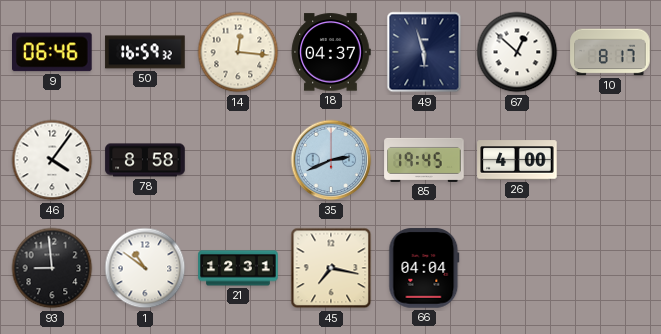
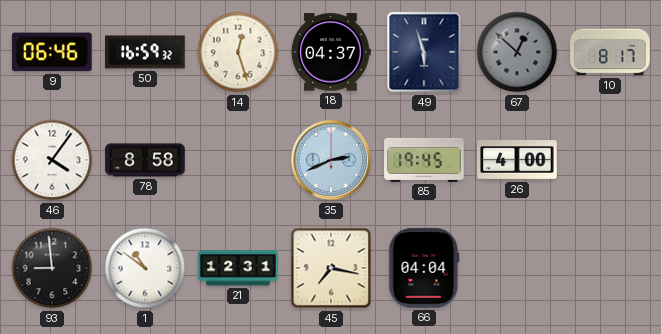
14: 12:16 -> 12:27 (238, 52)
67 dial: white -> grey (517, 52)
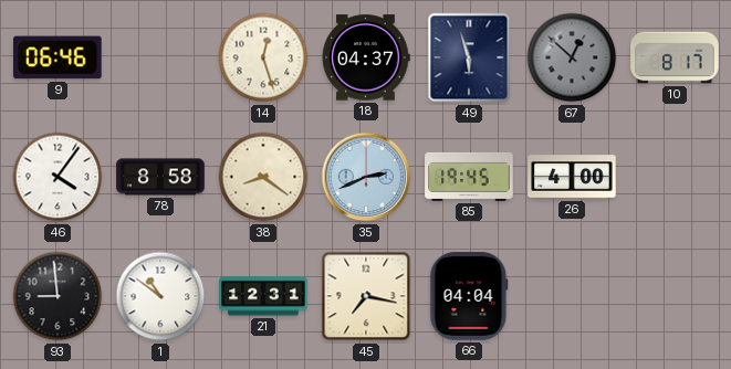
50: 16:59 -> none (145, 52)
38: none -> 8:21 (263, 177)
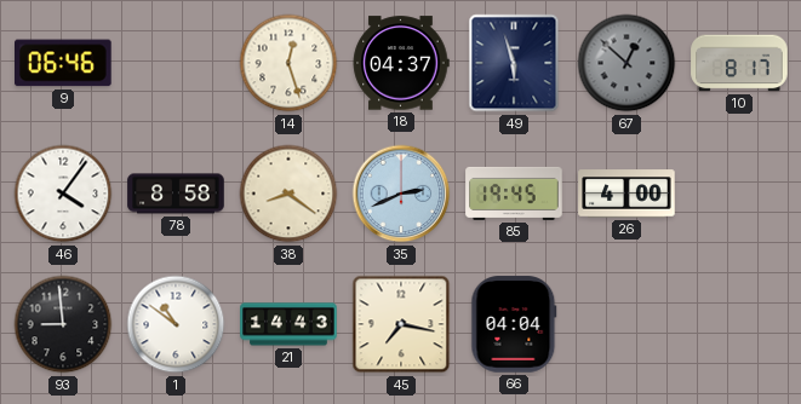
21: 12:31 -> 14:43 (288, 324)
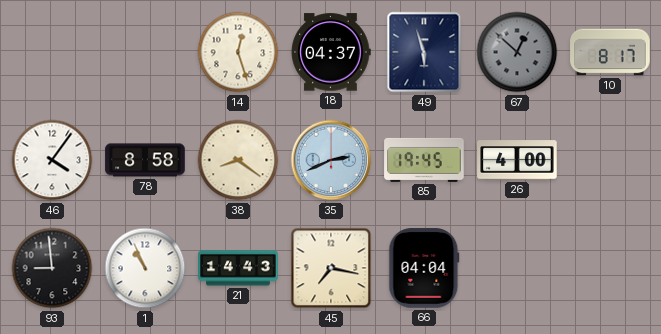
9: 06:46 -> none (64, 63)
1: 10:51 -> 10:56 (145, 268)
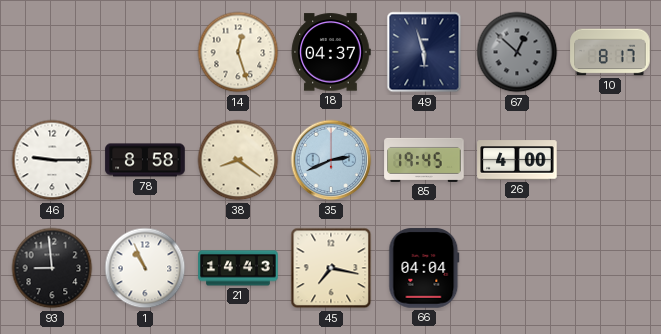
46: 4:06 -> 9:15 (52, 160)
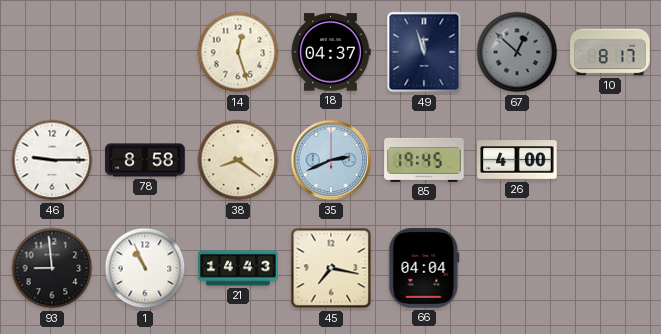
49: 5:57 -> 11:57 (424, 52)
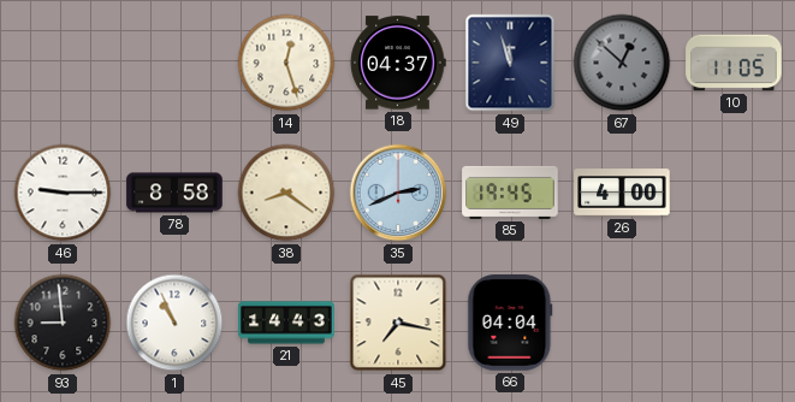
10: 8:17 -> 11:05 (734, 63)
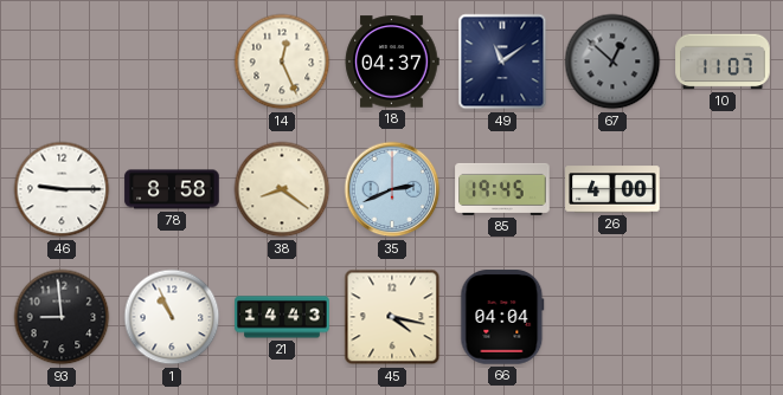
14: 12:27 -> 12:26 (282, 61)
49: 11:57 -> 11:09 (502, 61)
10: 11:05 -> 11:07 (723, 61)
45: 7:17 -> 4:17 (392, 317)
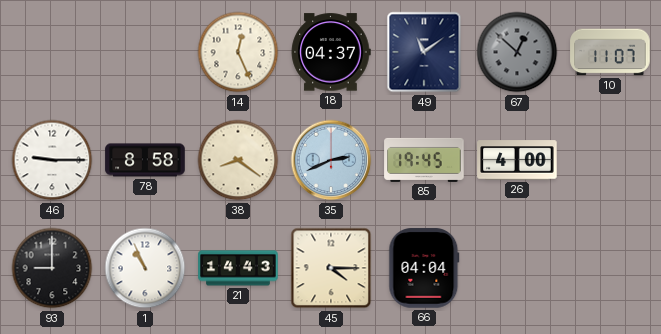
93: 8:59 -> 9:00 (52, 268)
45: 4:17 -> 4:15 (331, 268)
